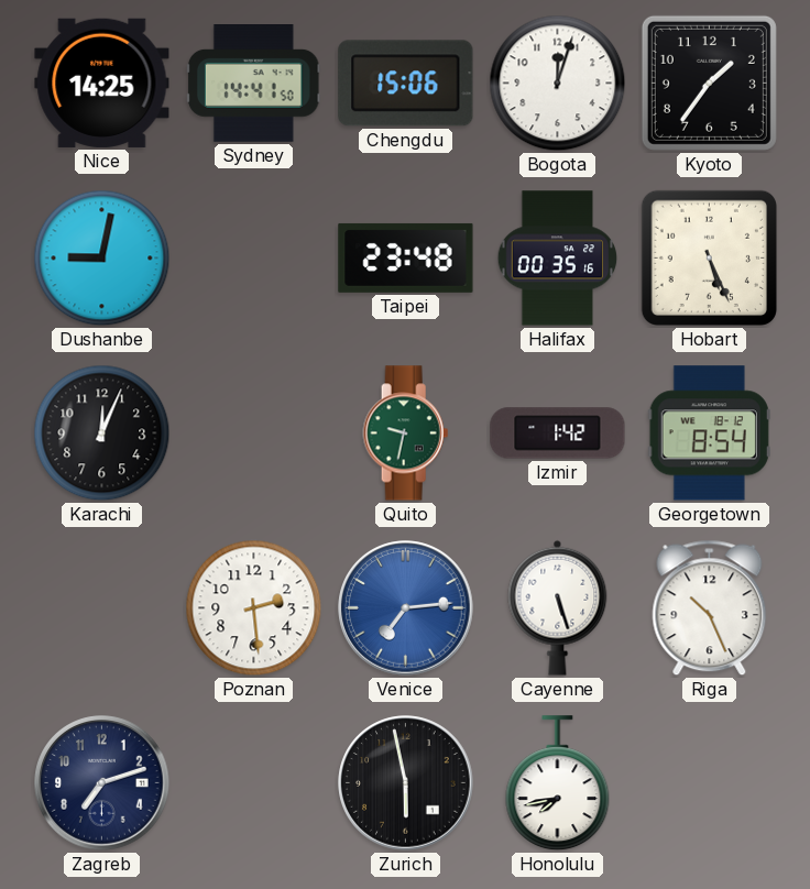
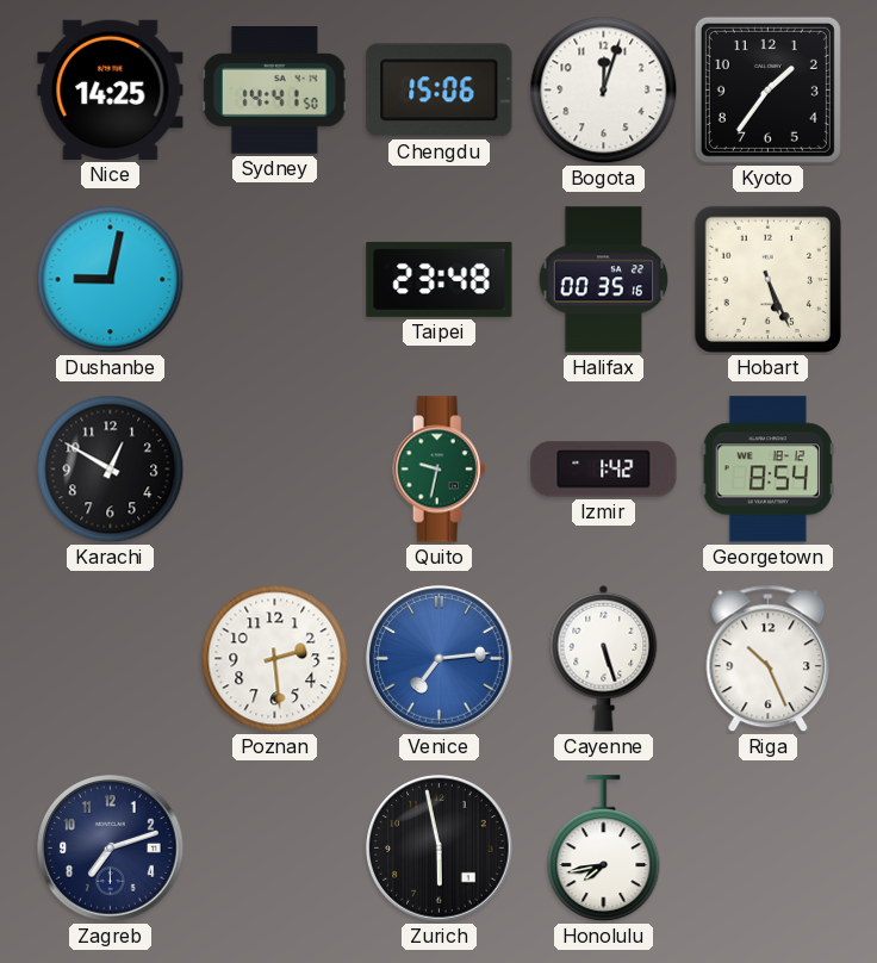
Karachi: 12:04 -> 12:50 (111, 470)
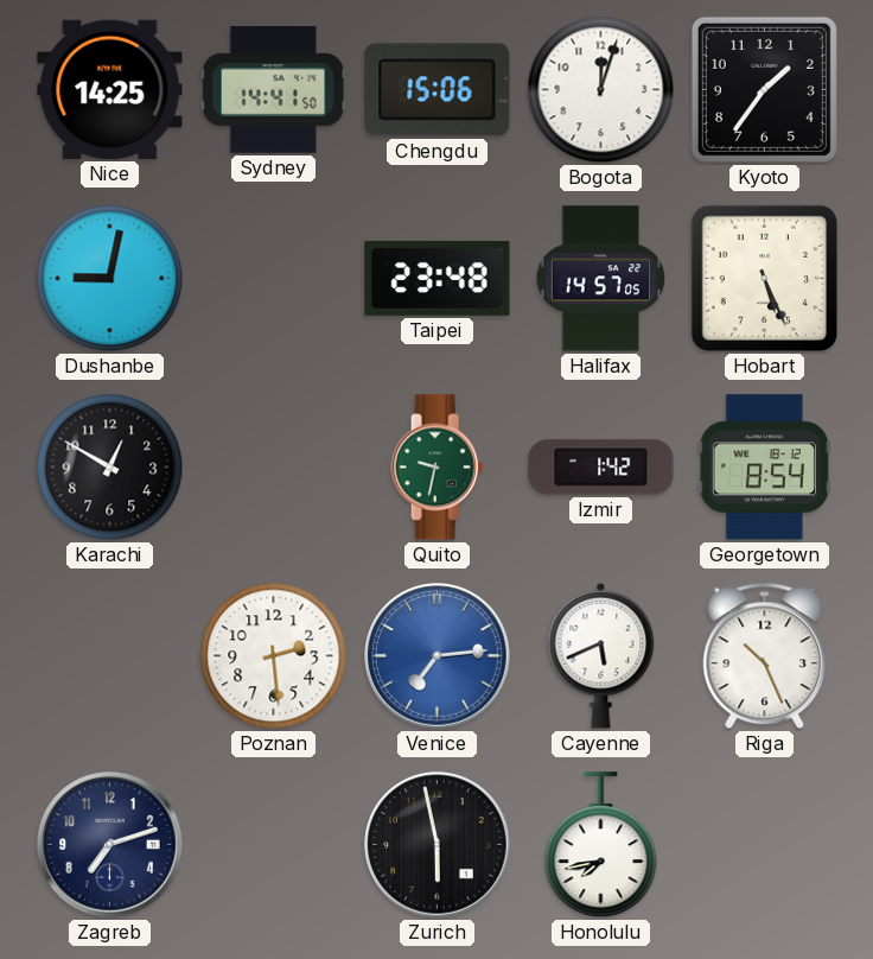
Halifax: 00:35 -> 14:57 (601, 279)
Cayenne: 5:27 -> 5:41 (601, 655)
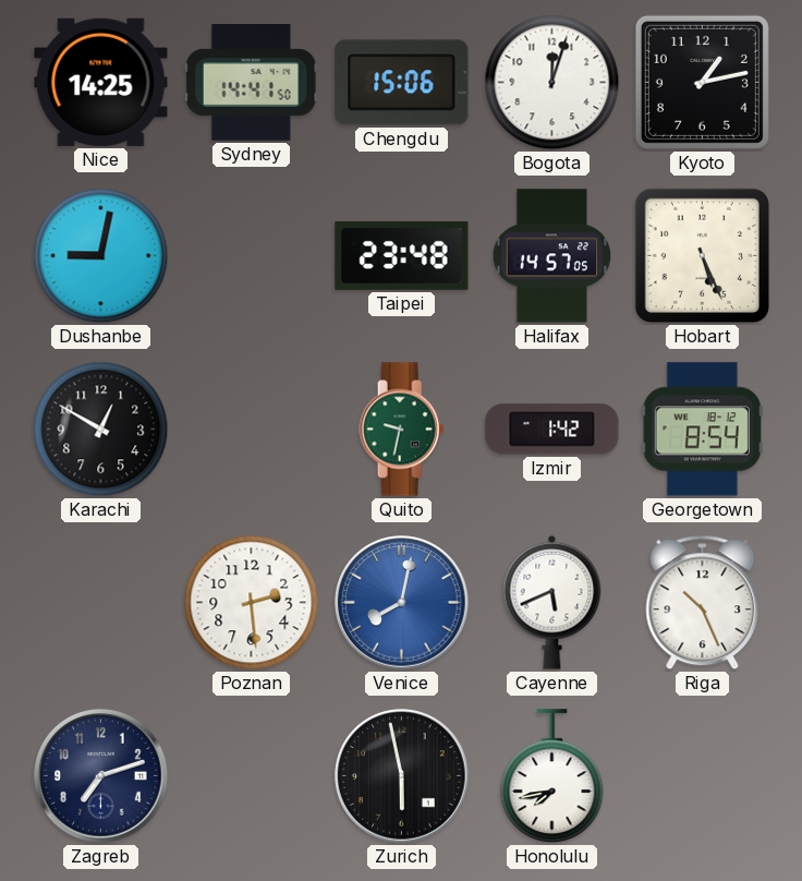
Kyoto: 1:36 -> 1:13 (702, 82)
Venice: 7:14 -> 8:02 (402, 603)
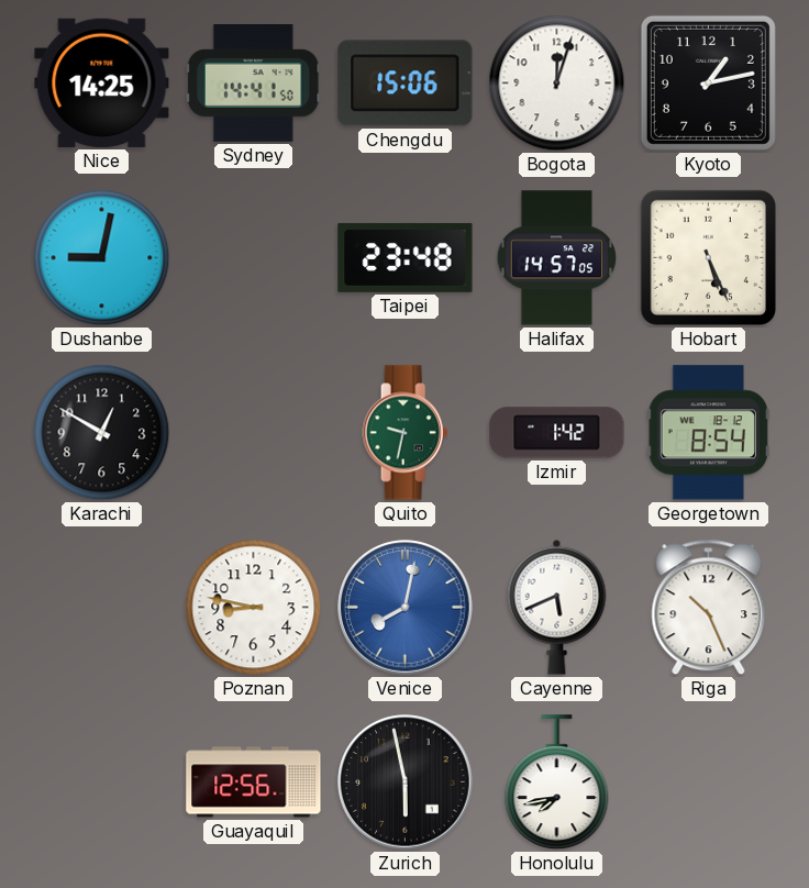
Poznan: 2:29 -> 8:47 (254, 608)
Zagreb: 7:12 -> none (101, 776)
Guayaquil: none -> 12:56 (254, 782)
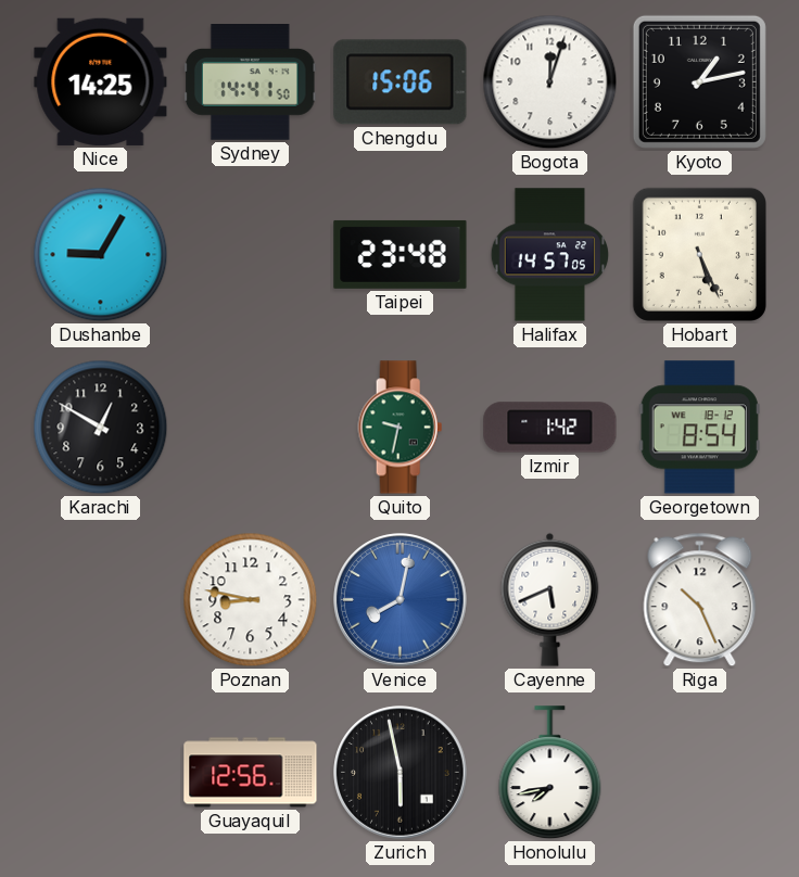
Dushanbe: 9:02 -> 9:05 (101, 255)
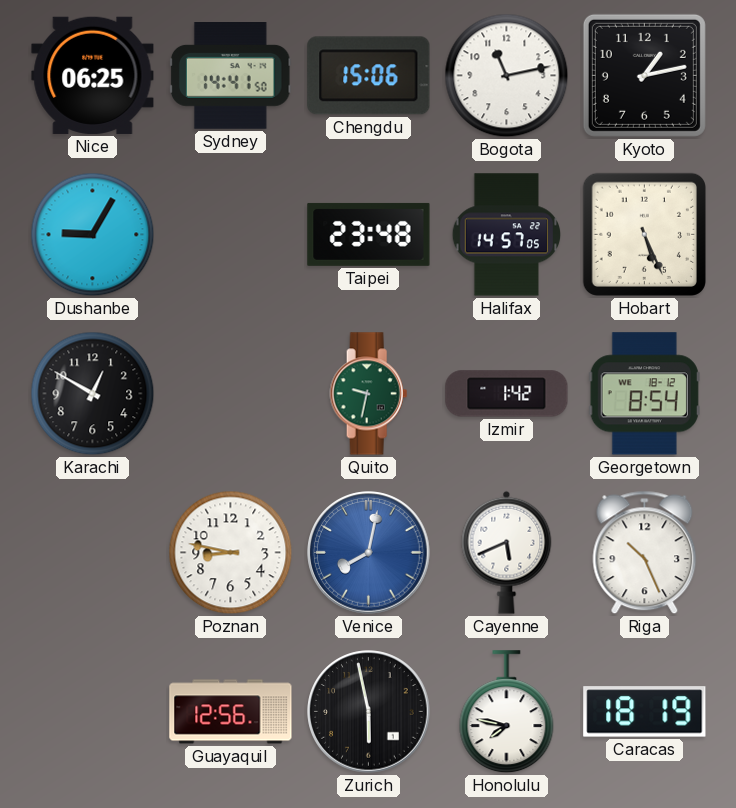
Nice: 14:25 -> 06:25 (93, 75)
Bogota: 12:03 -> 11:13 (507, 76)
Honolulu: 7:43 -> 7:47 (507, 712)
Caracas: none -> 18:19 (645, 712)
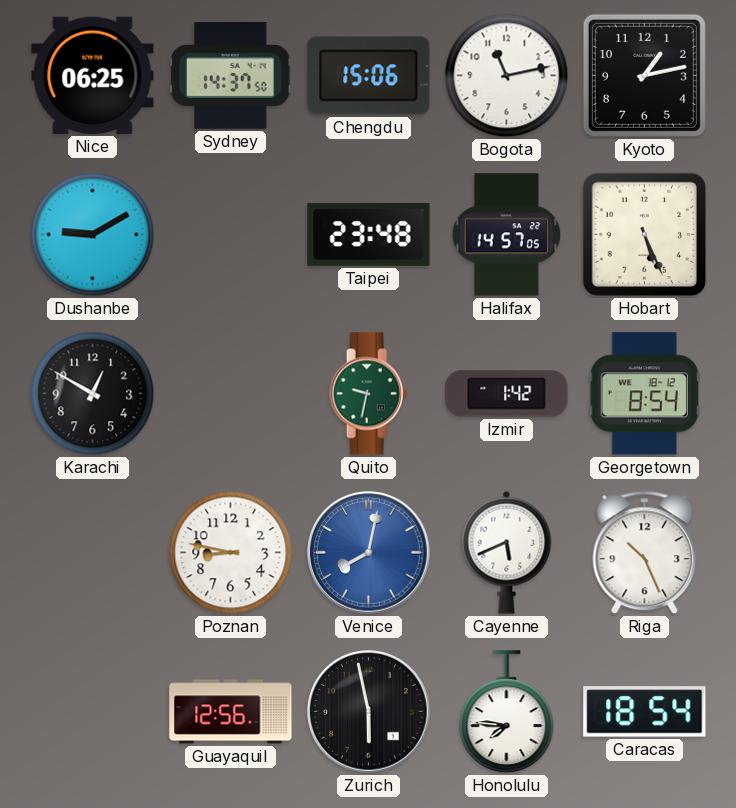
Sydney: 14:41 -> 14:37 (230, 76)
Dushanbe: 9:05 -> 9:10 (93, 235)
Honolulu: 7:47 -> 7:46 (507, 712)
Caracas: 18:19 -> 18:54 (645, 712)
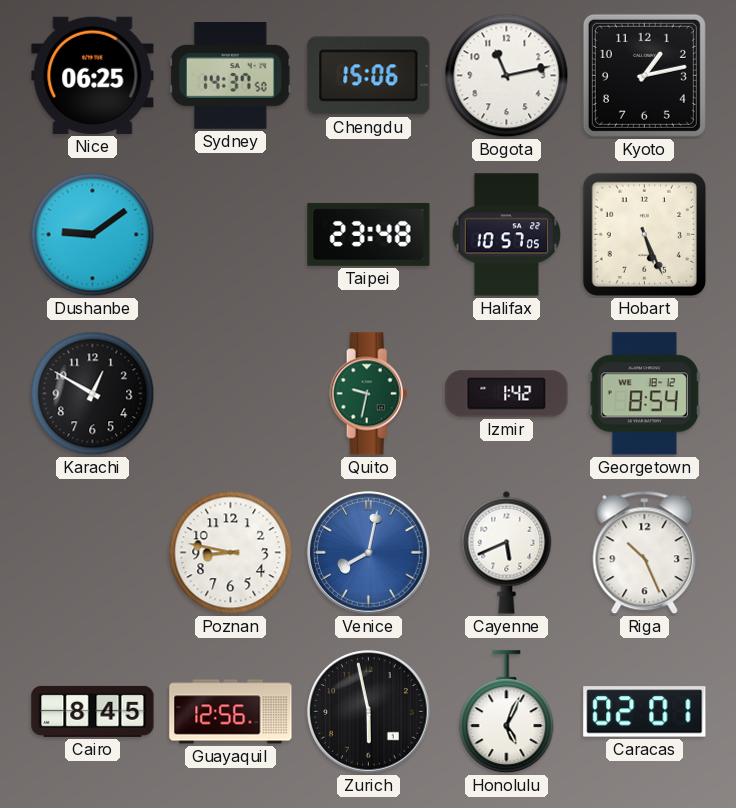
Dushanbe: 9:10 -> 9:09 (93, 235)
Halifax: 14:57 -> 10:57 (507, 235)
Cairo: none -> 8:45 (93, 711)
Honolulu: 7:46 -> 5:04 (507, 712)
Caracas: 18:54 -> 02:01 (645, 712)
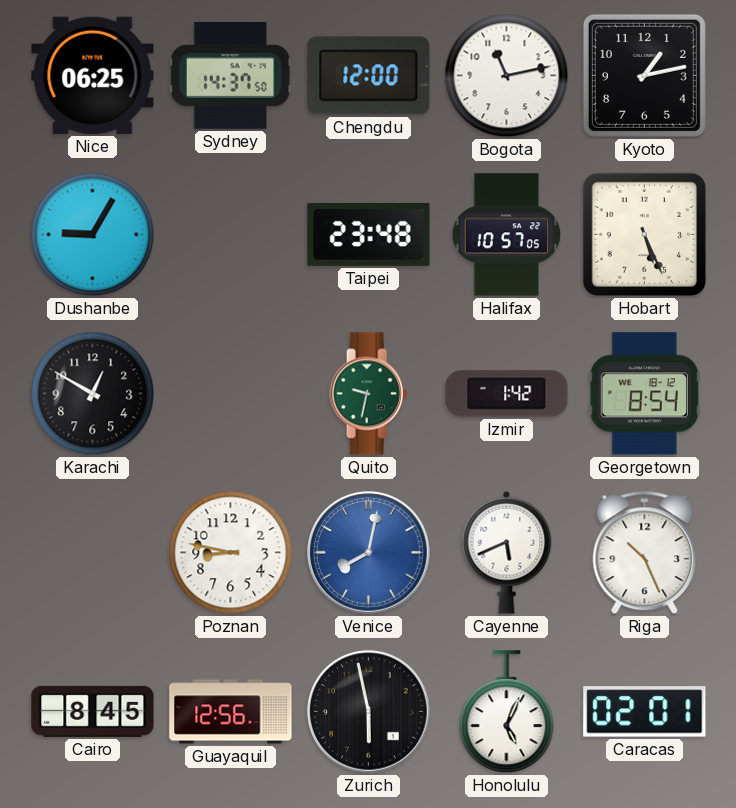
Chengdu: 15:06 -> 12:00 (369, 76)
Dushanbe: 9:09 -> 9:05 (93, 235)
